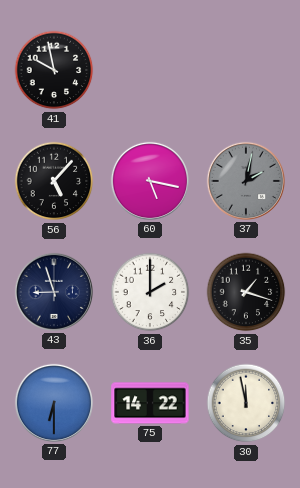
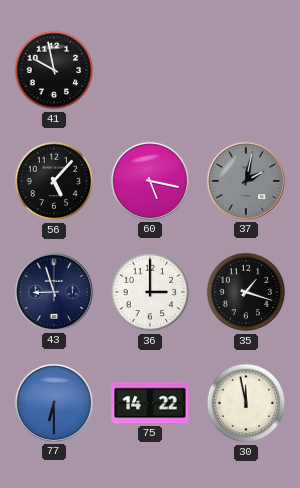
36: 2:00 -> 3:00 (150, 292)
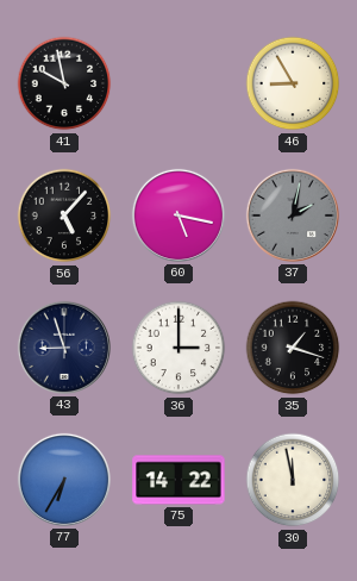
46: none -> 8:55 (293, 83)
77: 6:30 -> 6:35 (64, 480)
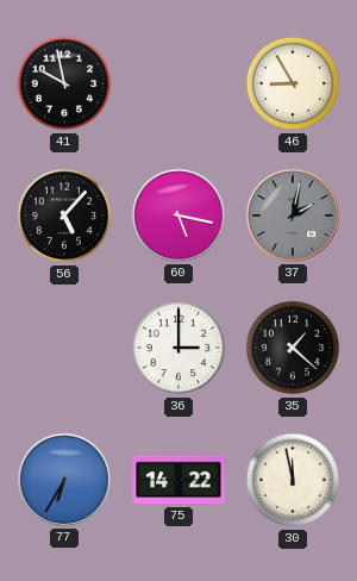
43: 8:57 -> none (64, 348)
35: 1:18 -> 1:22 (293, 348)
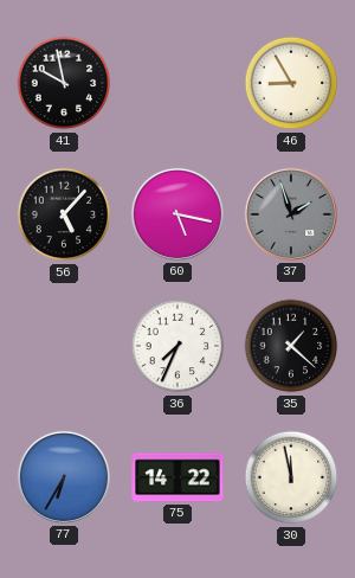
37: 2:02 -> 1:57 (291, 214)
36: 3:00 -> 7:34 (177, 346)
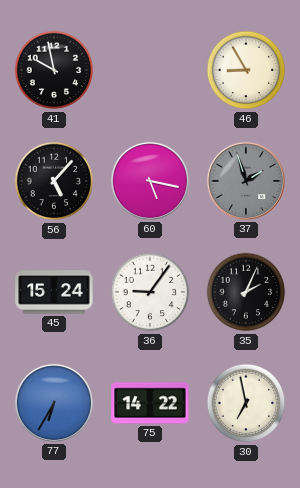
45: none -> 15:24 (54, 292)
36: 7:34 -> 9:06 (150, 292)
35: 1:22 -> 2:04 (246, 292)
30: 11:58 -> 6:58 (246, 403)
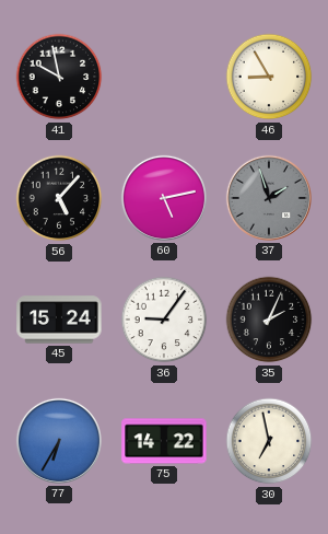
60: 5:17 -> 5:13 (164, 198)
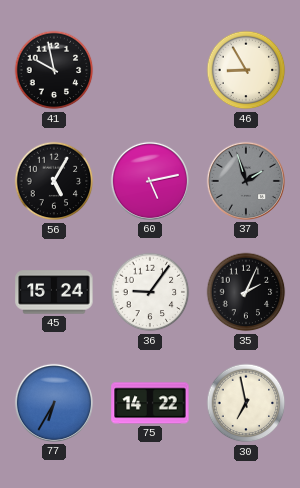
56: 5:07 -> 5:05 (54, 181)
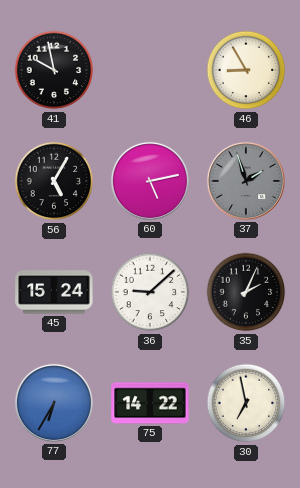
36: 9:06 -> 9:08 (150, 292)
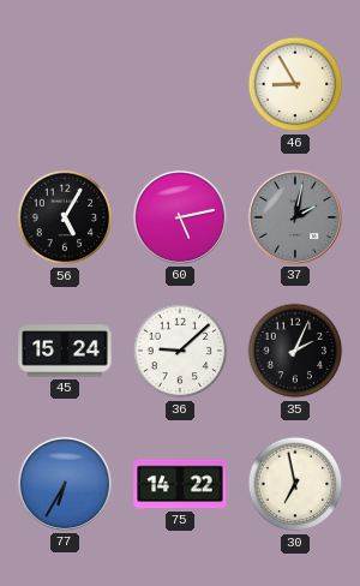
41: 9:58 -> none (54, 70)
37: 1:57 -> 2:02 (295, 217)
